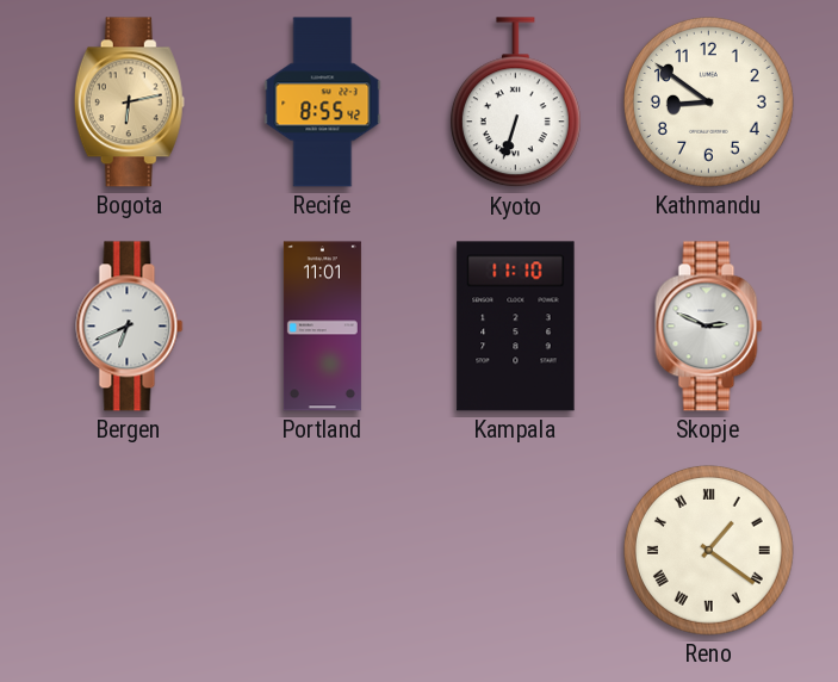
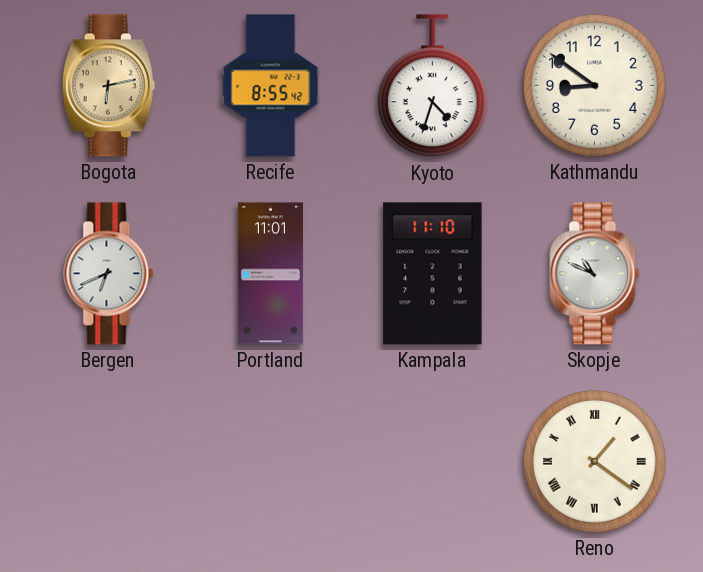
Kyoto: 6:33 -> 4:33 (432, 86)
Skopje: 2:49 -> 10:49 (595, 274)
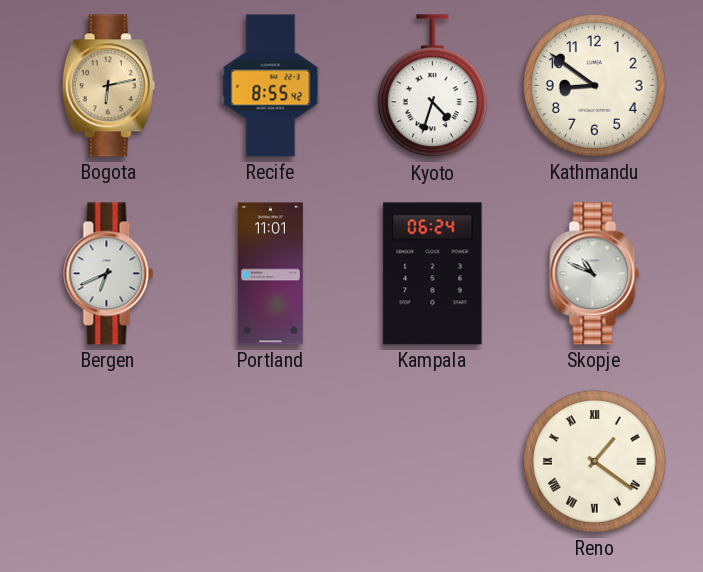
Kampala: 11:10 -> 06:24 (433, 274)
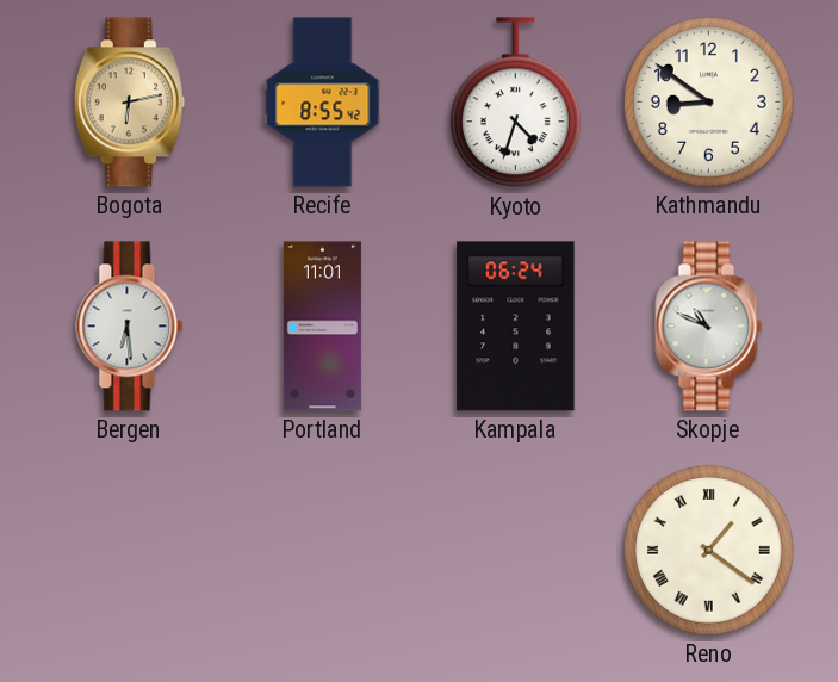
Bergen: 6:41 -> 6:29 (130, 327)
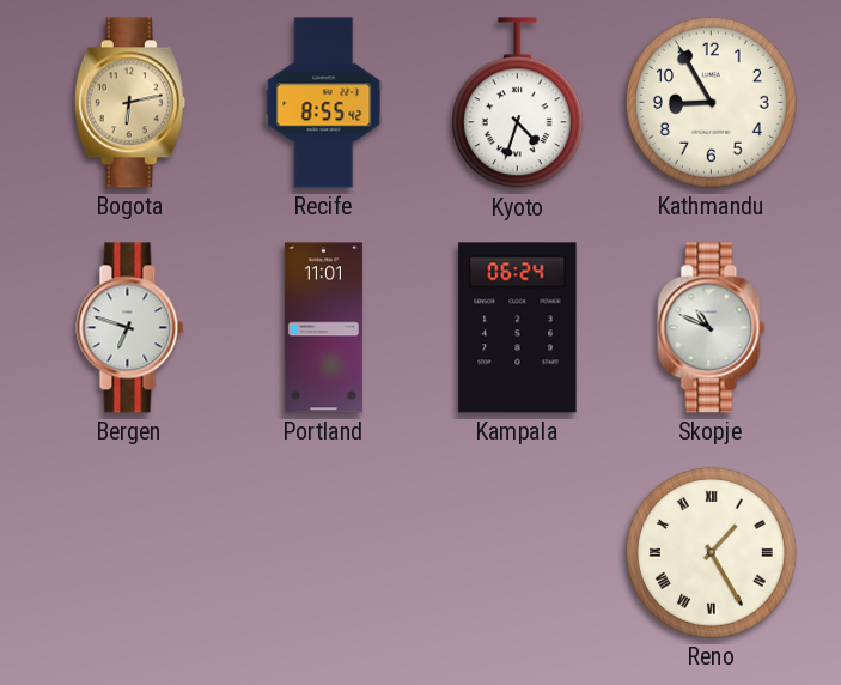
Kathmandu: 8:51 -> 8:55 (711, 102)
Bergen: 6:29 -> 6:48 (130, 328)
Reno: 1:21 -> 1:25 (711, 552)
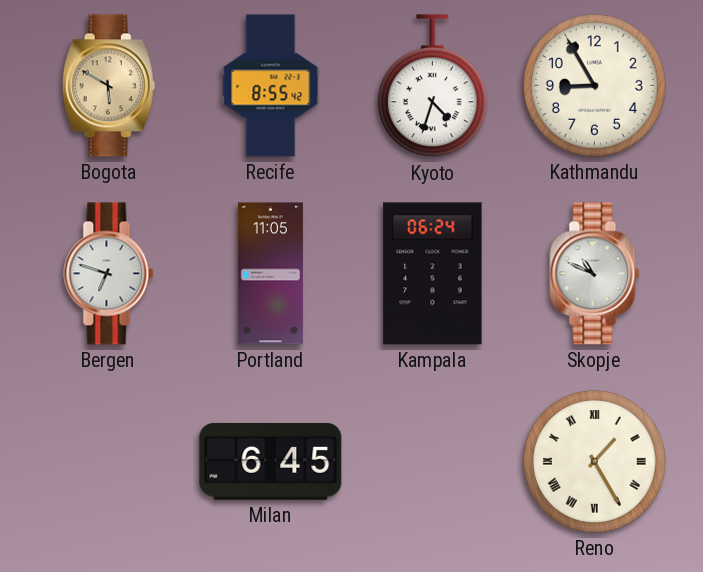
Bogota: 6:13 -> 5:50 (108, 86)
Portland: 11:01 -> 11:05 (270, 274)
Milan: none -> 6:45 (271, 461)
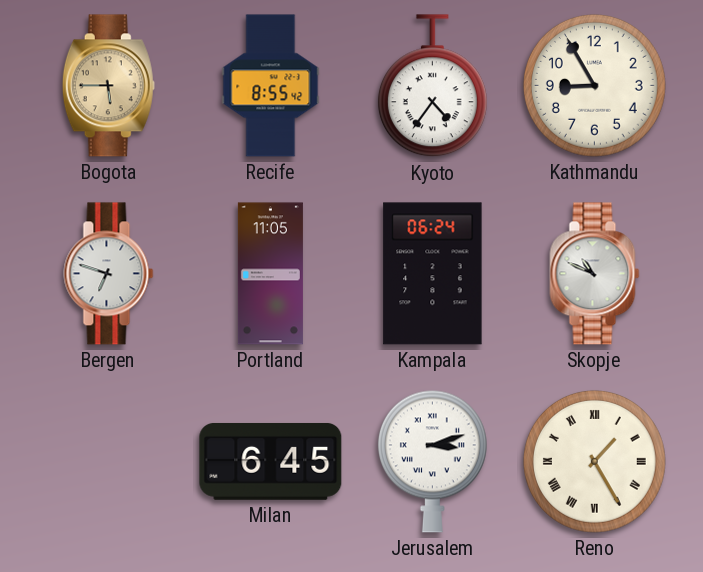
Bogota: 5:50 -> 5:45 (108, 86)
Kyoto: 4:33 -> 4:36 (432, 86)
Jerusalem: none -> 3:12 (432, 461)
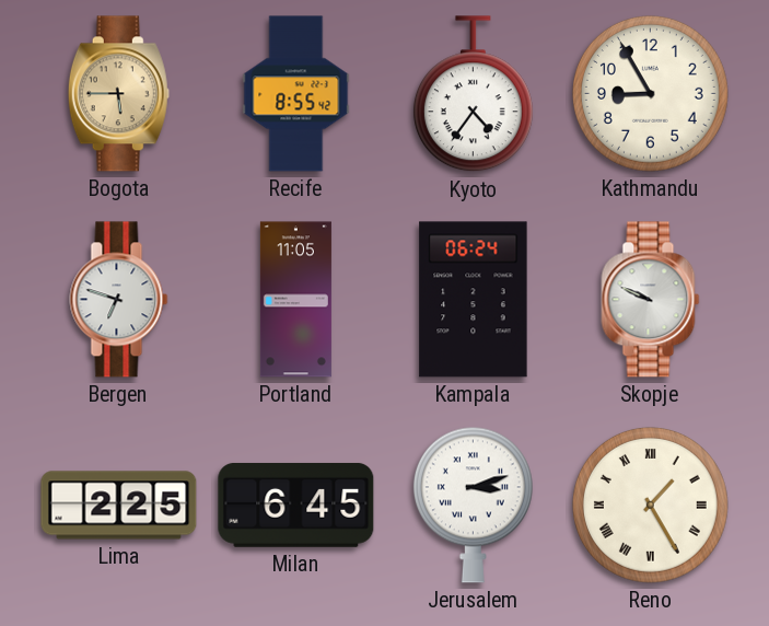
Skopje: 10:49 -> 9:49 (651, 300)
Lima: none -> 2:25 (119, 506)
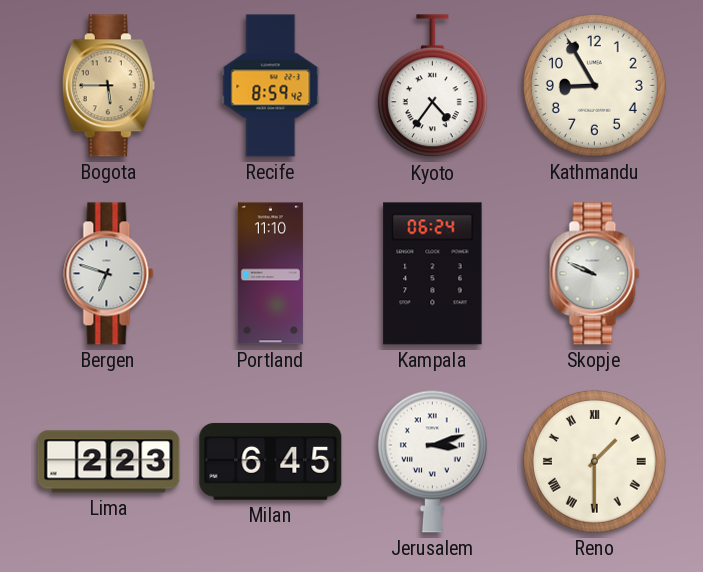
Recife: 8:55 -> 8:59 (271, 86)
Portland: 11:05 -> 11:10 (270, 274)
Lima: 2:25 -> 2:23 (109, 462)
Reno: 1:25 -> 1:30 (594, 461)
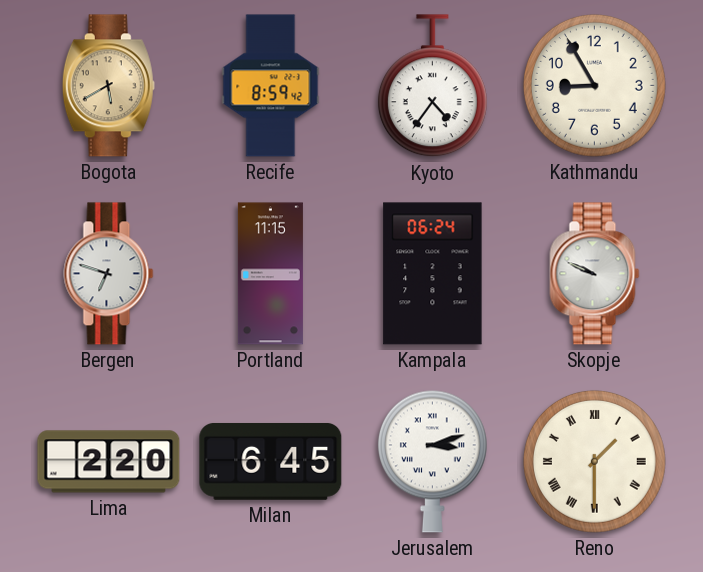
Bogota: 5:45 -> 5:40 (108, 86)
Portland: 11:10 -> 11:15 (270, 274)
Lima: 2:23 -> 2:20 (109, 462)
